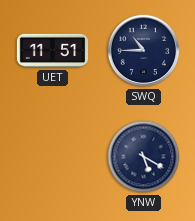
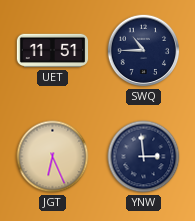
JGT: none -> 6:26 (53, 157)
YNW: 5:20 -> 2:59 (144, 157)
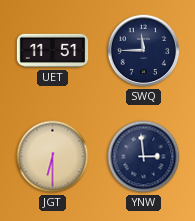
SWQ: 10:45 -> 11:45 (144, 51)
JGT: 6:26 -> 6:30 (53, 157)
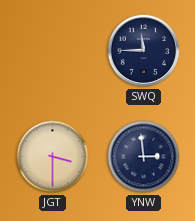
UET: 11:51 -> none (53, 51)
JGT: 6:30 -> 3:30 (53, 157)
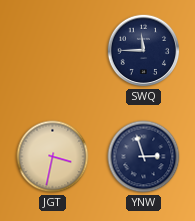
JGT: 3:30 -> 3:32 (53, 157)
YNW: 2:59 -> 2:57 (144, 157)
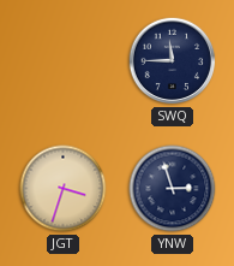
JGT: 3:32 -> 3:33 (64, 189)
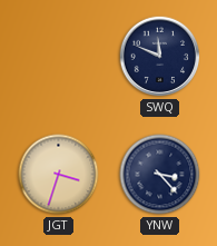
SWQ: 11:45 -> 11:49 (160, 57)
YNW: 2:57 -> 3:23 (160, 175)
